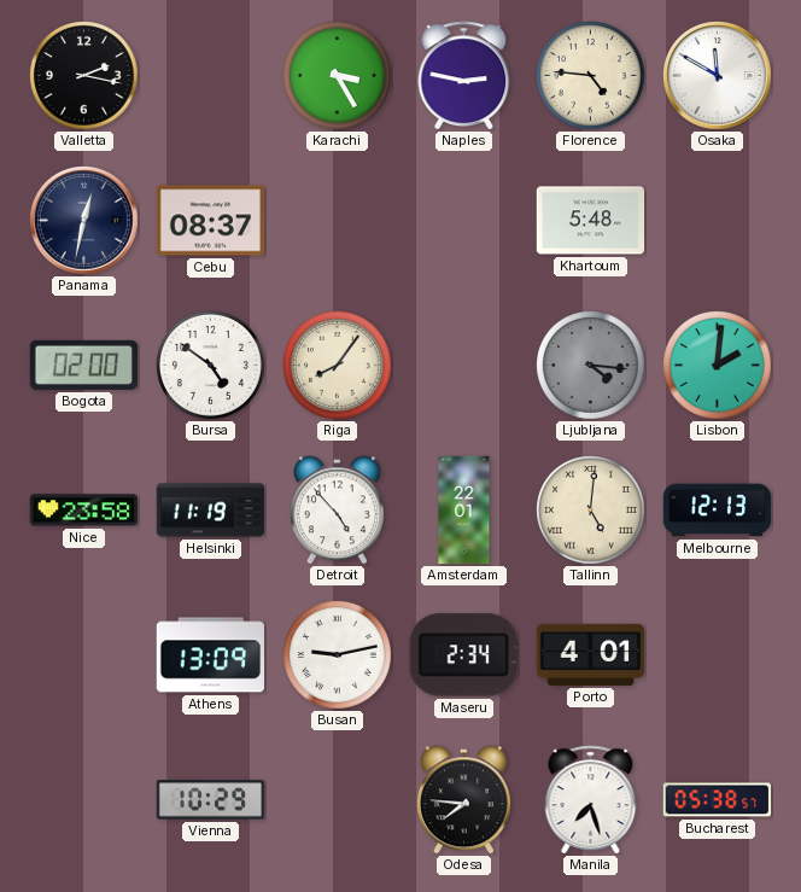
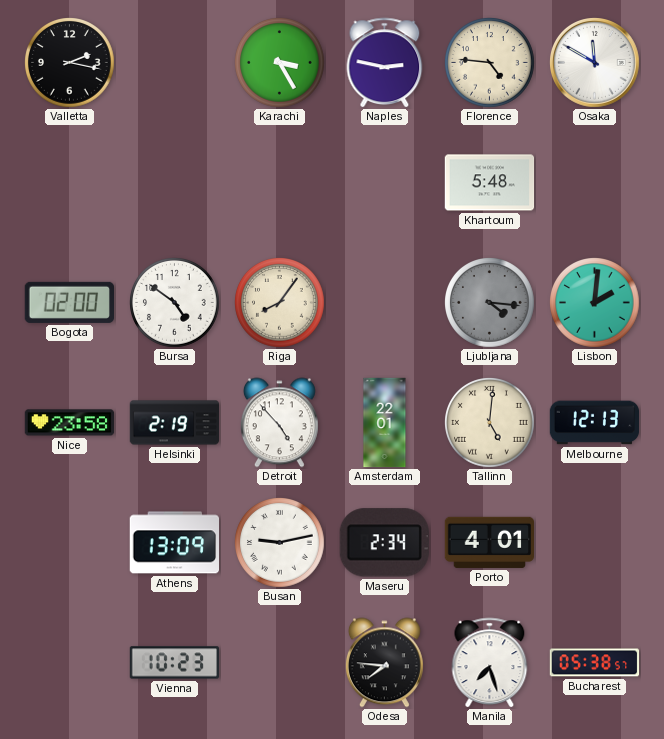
Panama: 12:32 -> none (84, 221)
Cebu: 08:37 -> none (211, 221)
Helsinki: 11:19 -> 2:19 (175, 423)
Vienna: 10:29 -> 10:23 (175, 663)
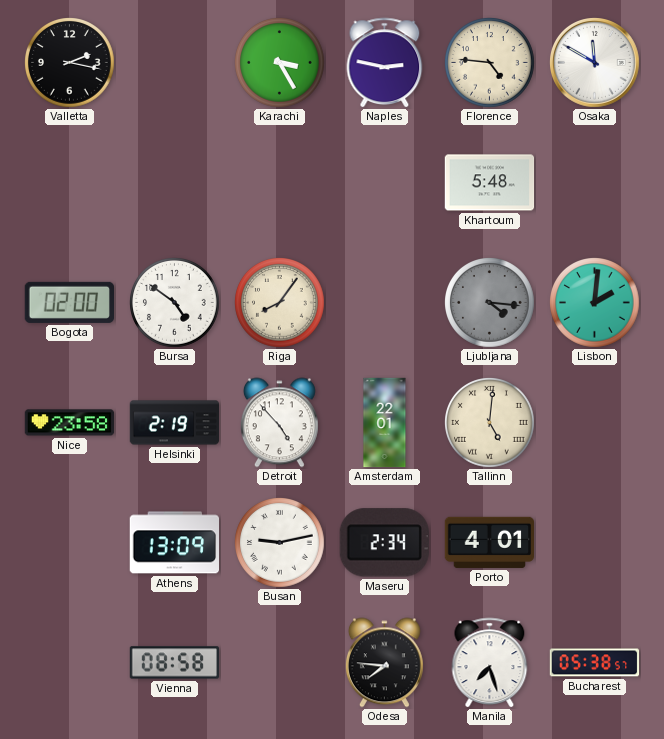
Melbourne: 12:13 -> none (595, 423)
Vienna: 10:23 -> 08:58 (175, 663)
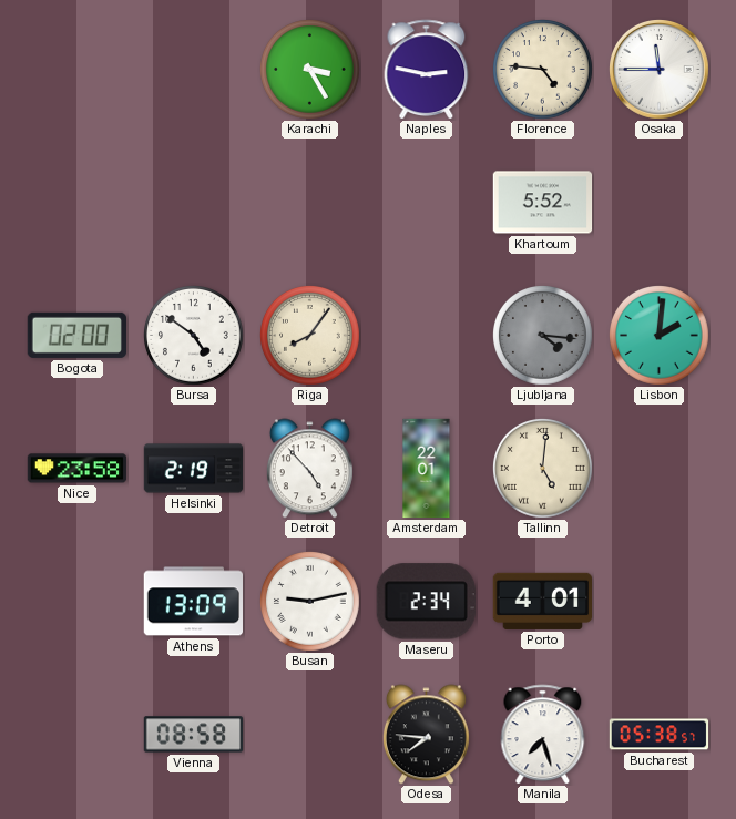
Valletta: 2:17 -> none (70, 63)
Osaka: 11:50 -> 11:45 (660, 70)
Khartoum: 5:48 -> 5:52 (543, 203)
